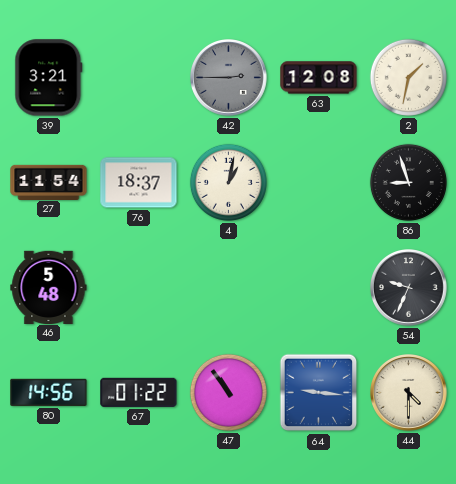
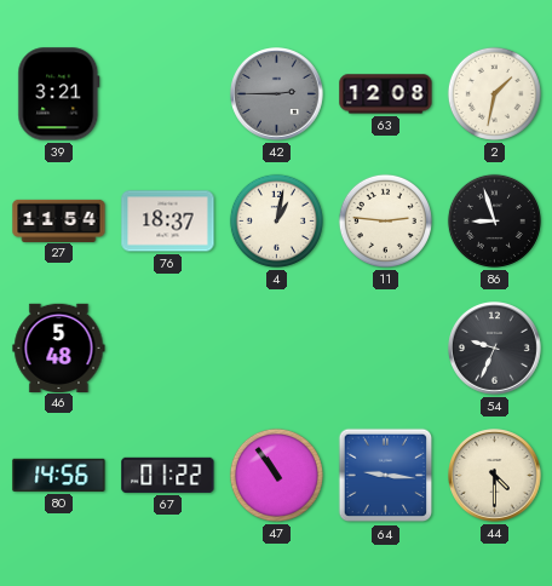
11: none -> 2:46 (385, 220)
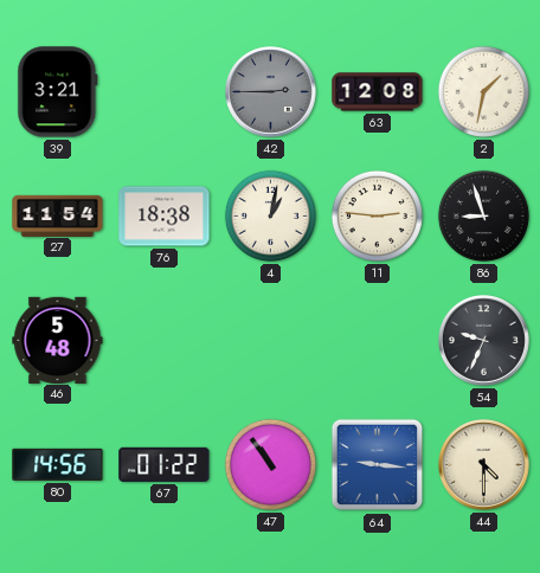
76: 18:37 -> 18:38 (165, 217)
